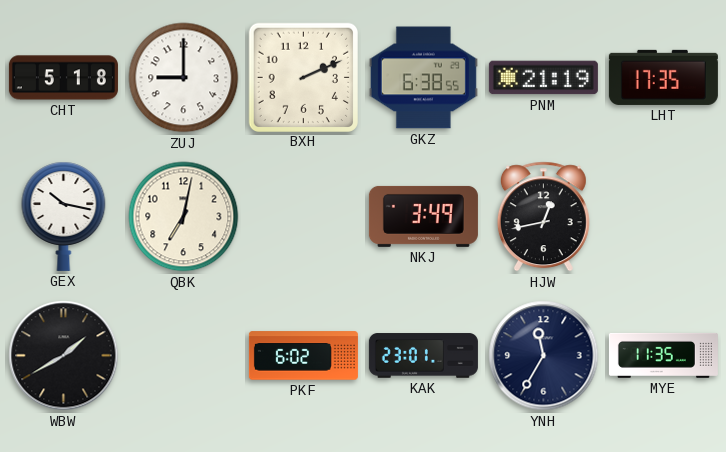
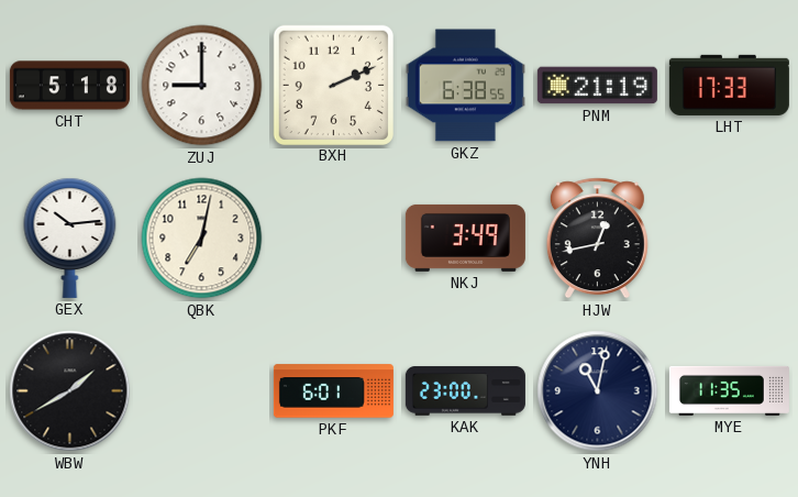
LHT: 17:35 -> 17:33 (729, 85)
GEX: 10:17 -> 10:14 (70, 238)
PKF: 6:02 -> 6:01 (333, 391)
KAK: 23:01 -> 23:00 (465, 391)
YNH: 11:35 -> 11:02 (598, 391)
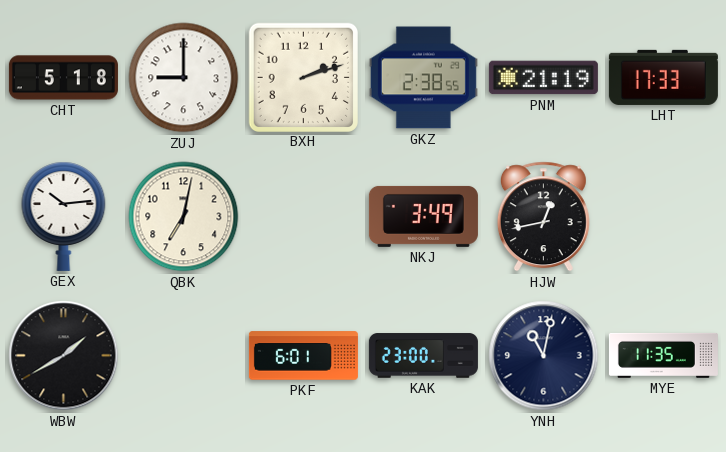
BXH: 2:11 -> 2:12 (303, 77)
GKZ: 6:38 -> 2:38 (423, 78)
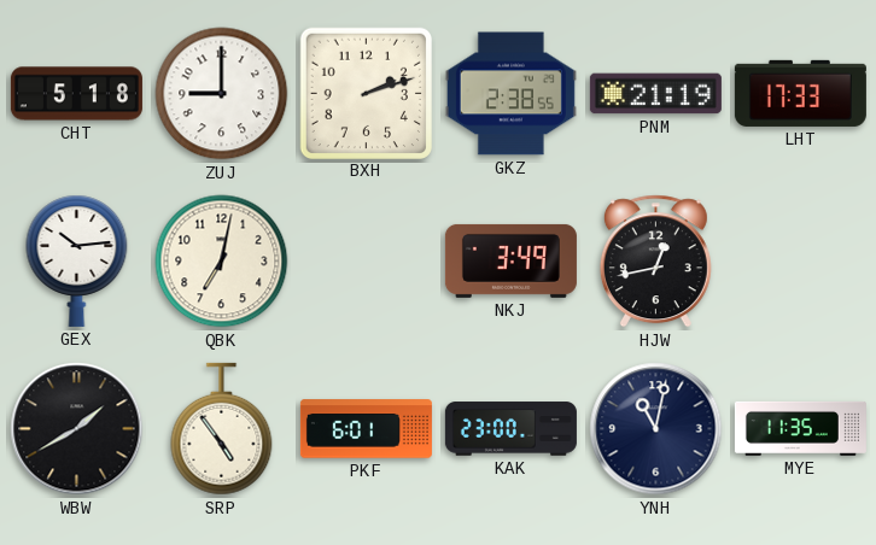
SRP: none -> 4:54 (222, 429)
